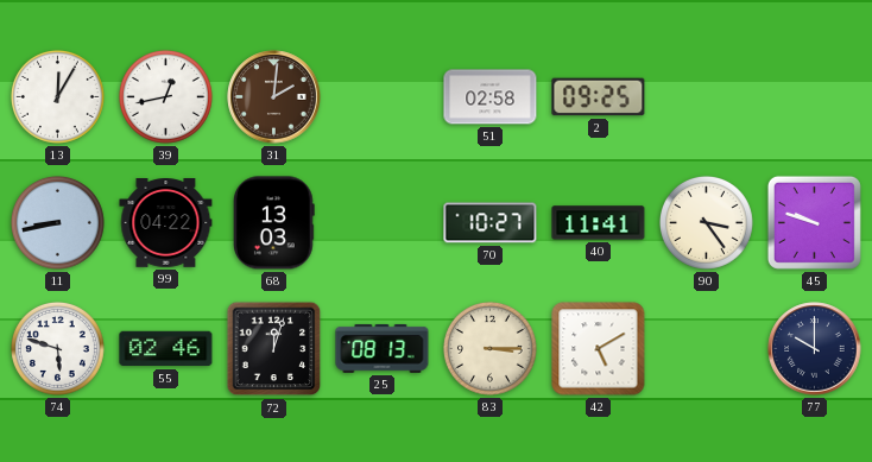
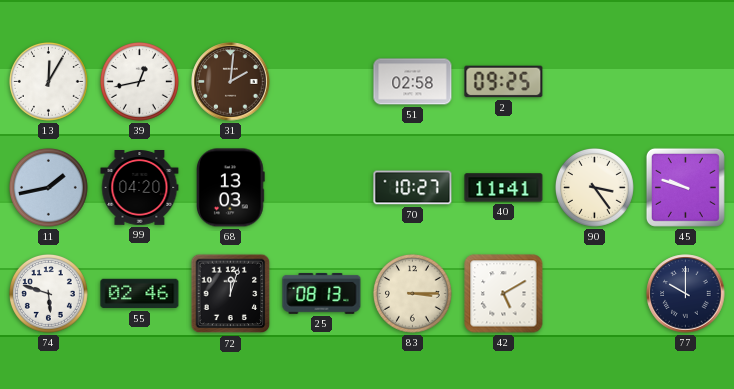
11: 8:43 -> 1:43 (48, 187)
99: 04:22 -> 04:20 (140, 188)
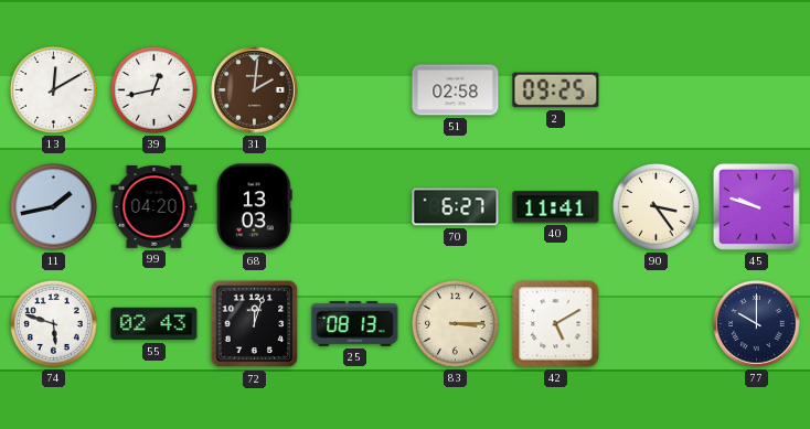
13: 12:05 -> 12:10 (53, 89)
70: 10:27 -> 6:27 (456, 207)
55: 02:46 -> 02:43 (154, 324)
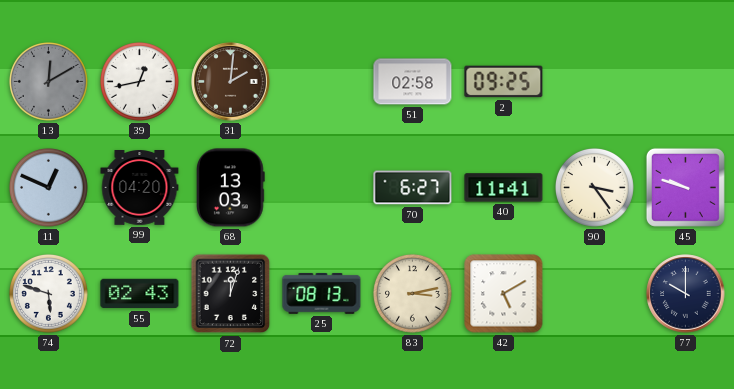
13 dial: white -> grey (48, 81)
11: 1:43 -> 12:49 (48, 187)
83: 3:15 -> 3:13 (412, 293)
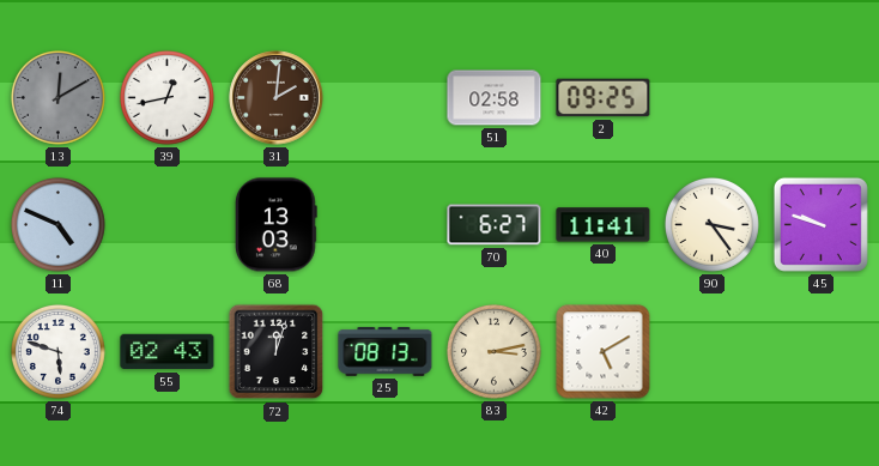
11: 12:49 -> 4:49 (57, 224)
99: 04:20 -> none (140, 188)
77: 10:00 -> none (686, 294)
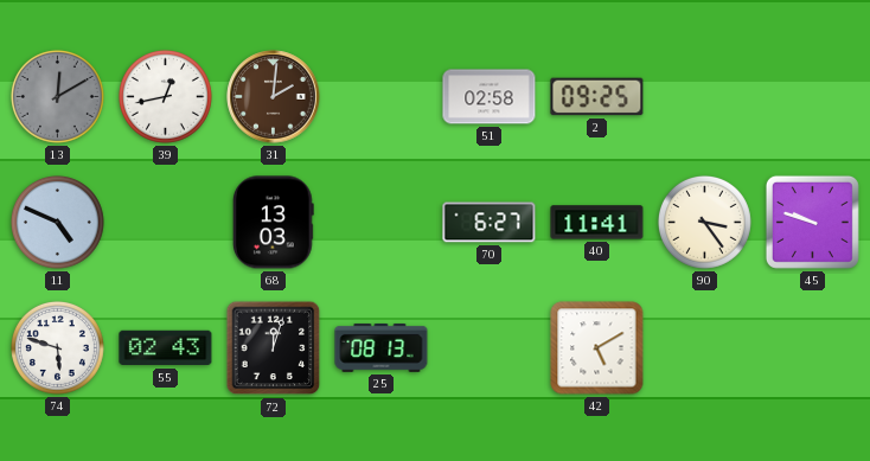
83: 3:13 -> none (493, 351)
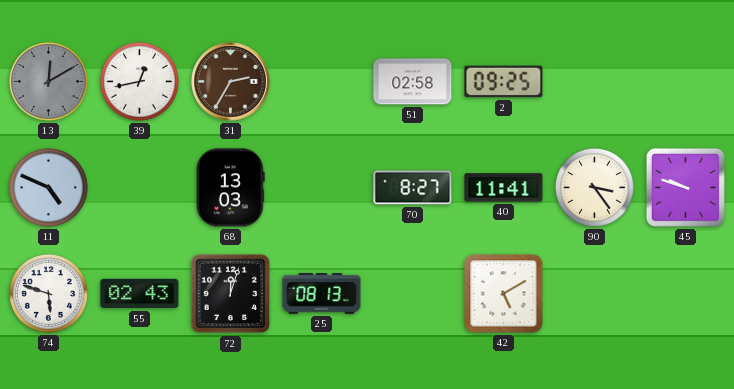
31: 2:01 -> 2:35 (231, 82)
70: 6:27 -> 8:27 (413, 188)
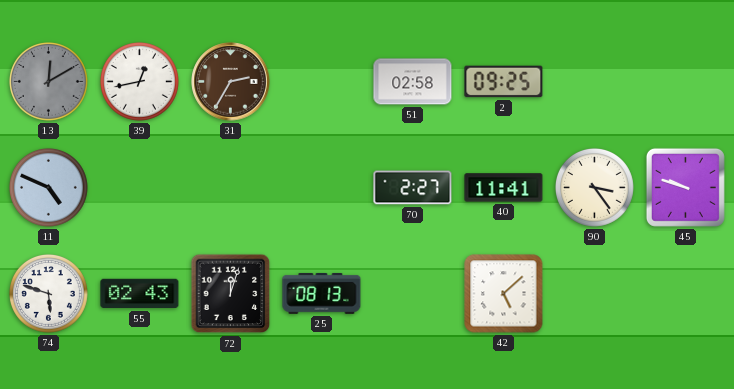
68: 13:03 -> none (231, 188)
70: 8:27 -> 2:27 (413, 188)
42: 5:10 -> 5:08 (504, 294)
